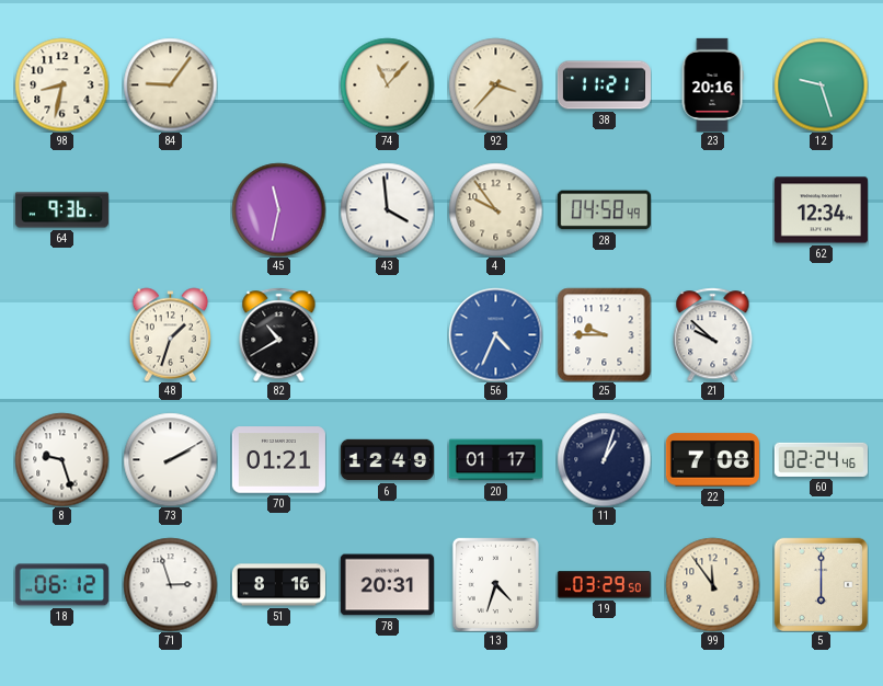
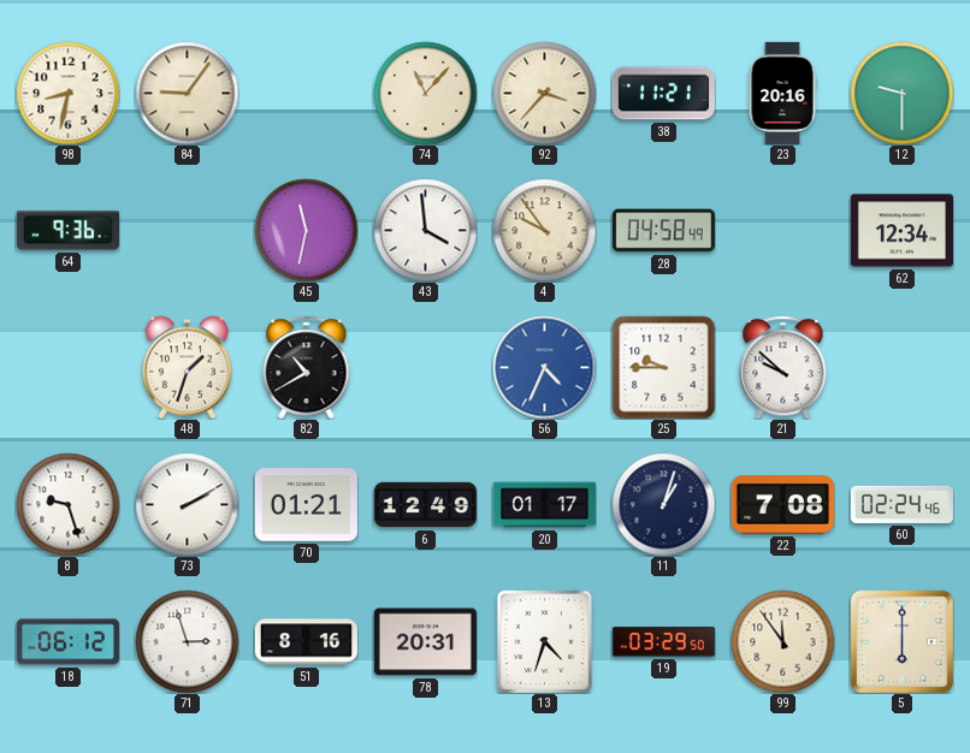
12: 9:27 -> 9:30 (901, 93)
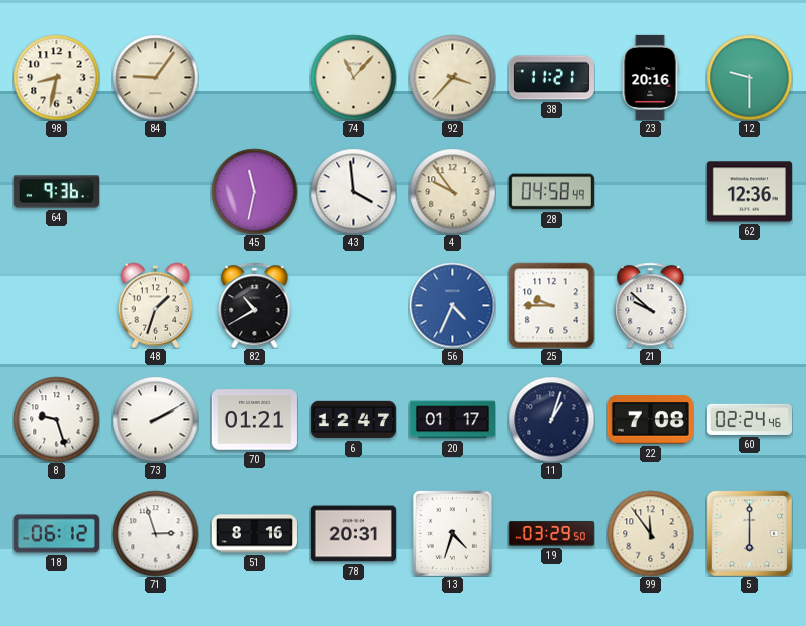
62: 12:34 -> 12:36 (749, 192)
6: 12:49 -> 12:47 (353, 420)
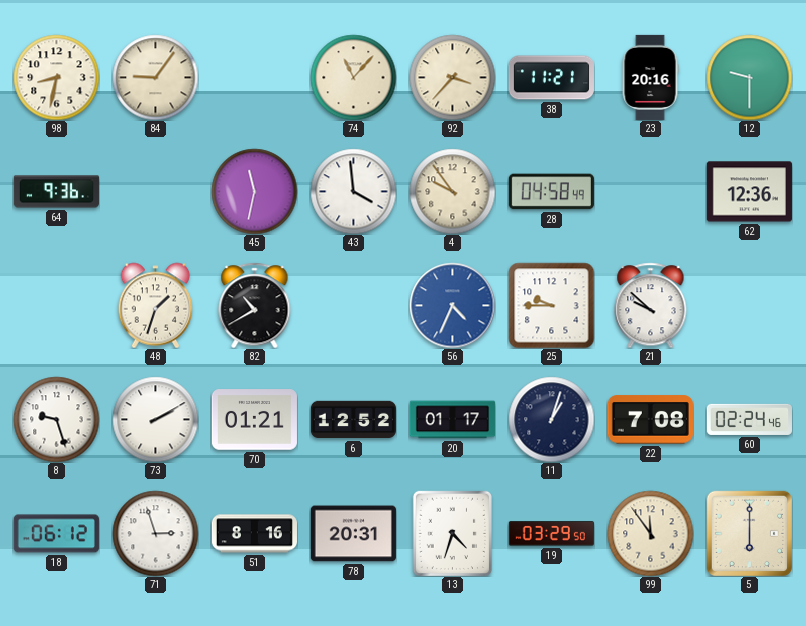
6: 12:47 -> 12:52 (353, 420)
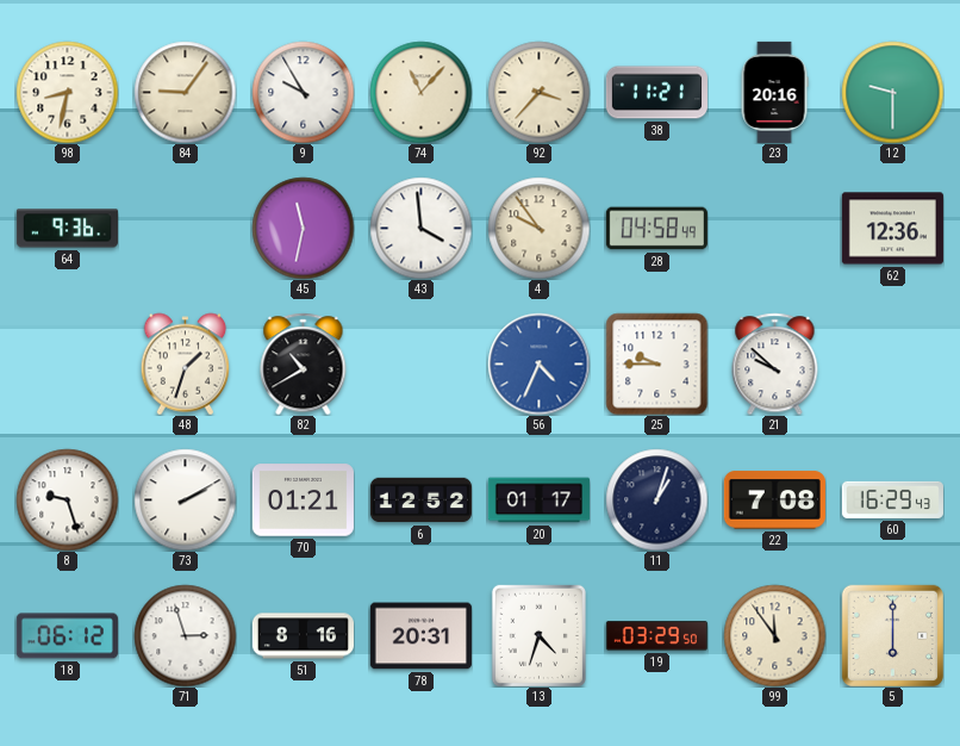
9: none -> 9:55 (303, 92)
60: 02:24 -> 16:29 (892, 499)
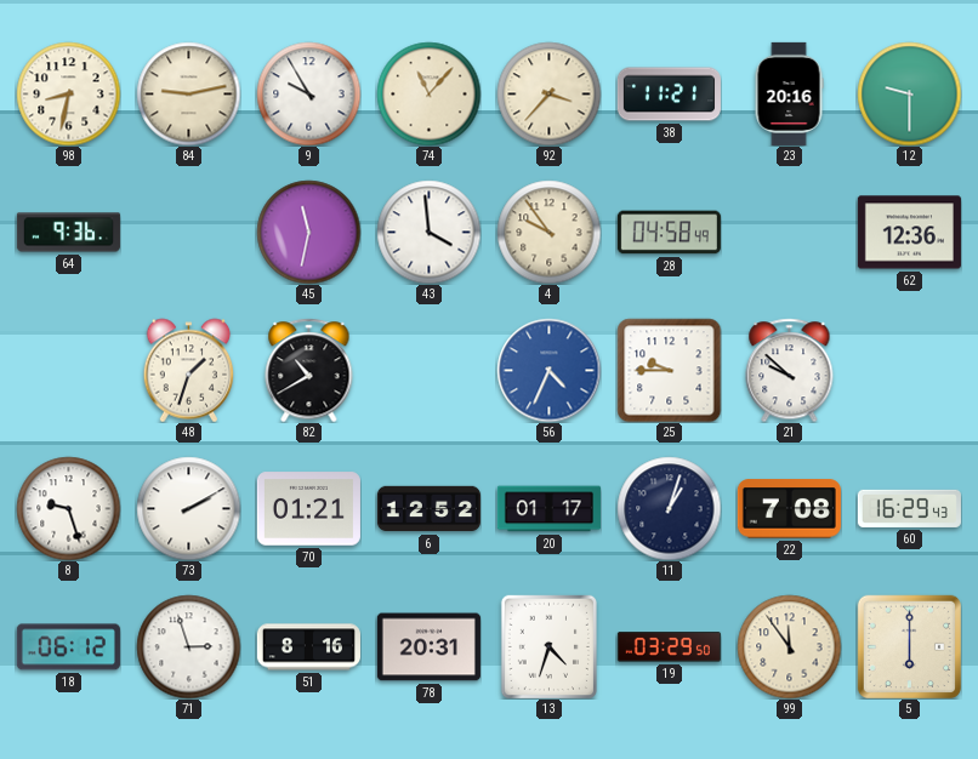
84: 9:06 -> 9:13 (188, 93)
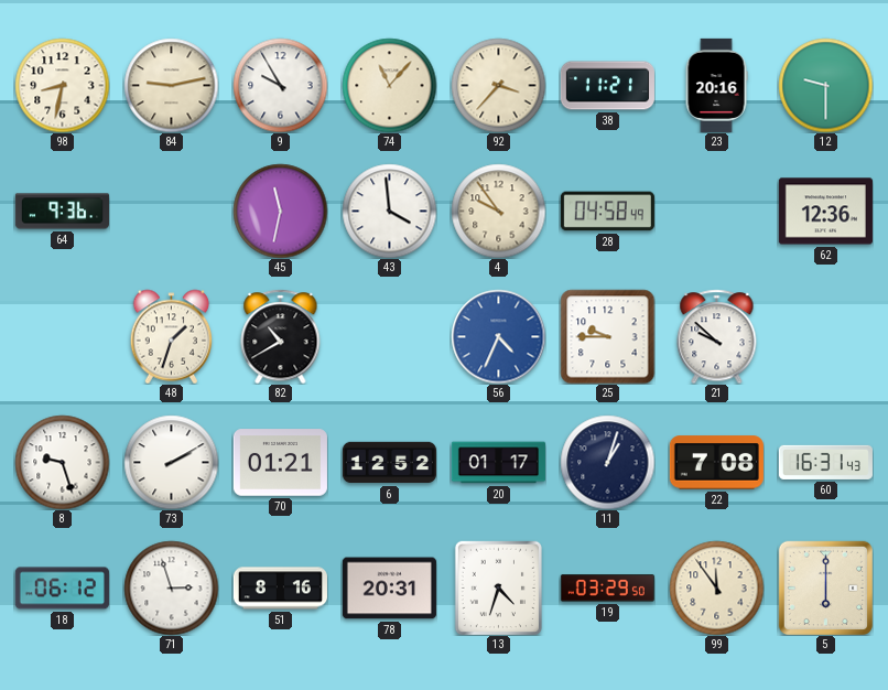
60: 16:29 -> 16:31 (825, 462)
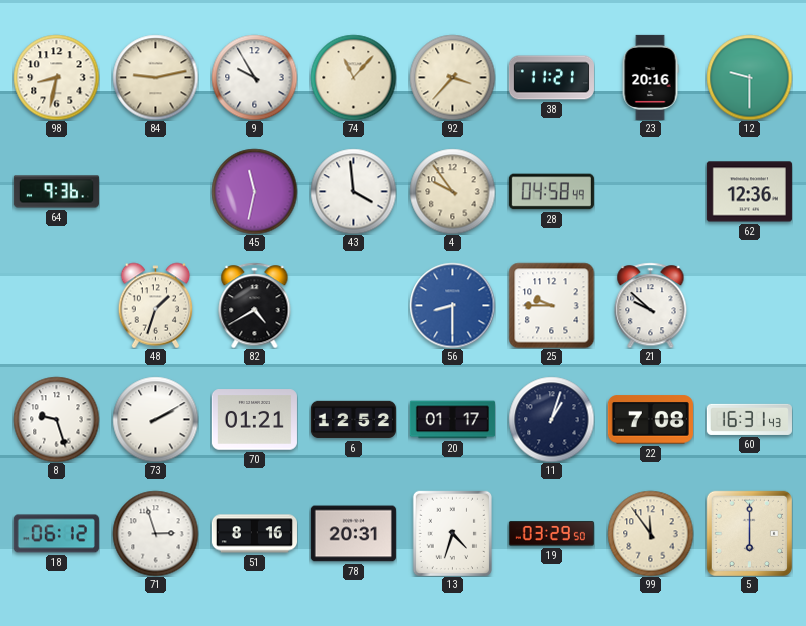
82: 10:40 -> 4:40 (255, 305)
56: 4:34 -> 8:30 (452, 305)
